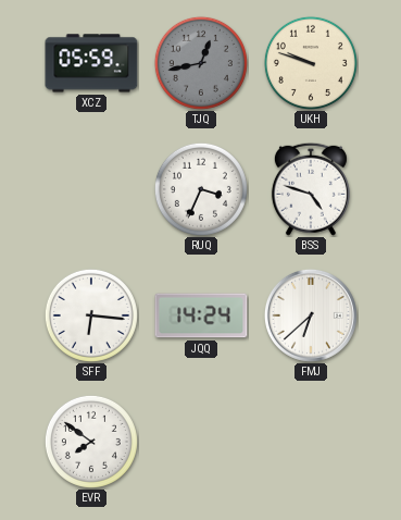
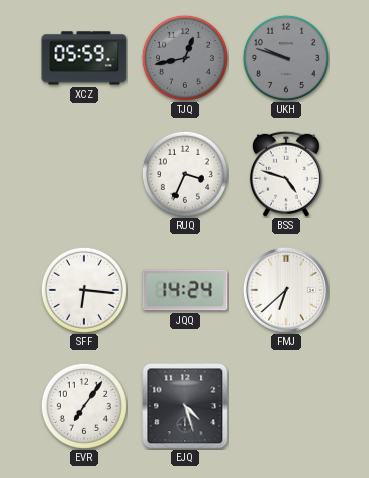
UKH dial: cream -> grey (286, 58)
EVR: 7:51 -> 7:06 (84, 406)
EJQ: none -> 4:27 (185, 406)
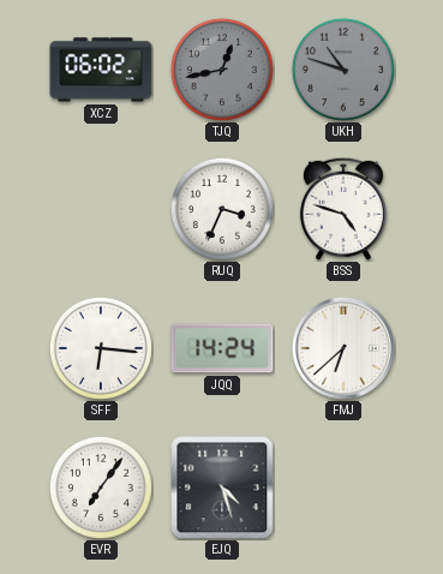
XCZ: 05:59 -> 06:02 (101, 70)
UKH: 9:48 -> 10:48 (343, 70)
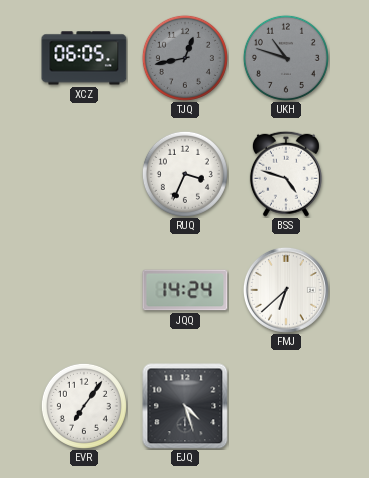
XCZ: 06:02 -> 06:05 (84, 58)
SFF: 6:16 -> none (101, 348)
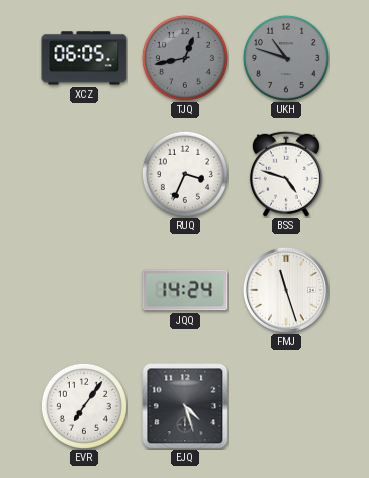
FMJ: 6:38 -> 11:27 (286, 290)
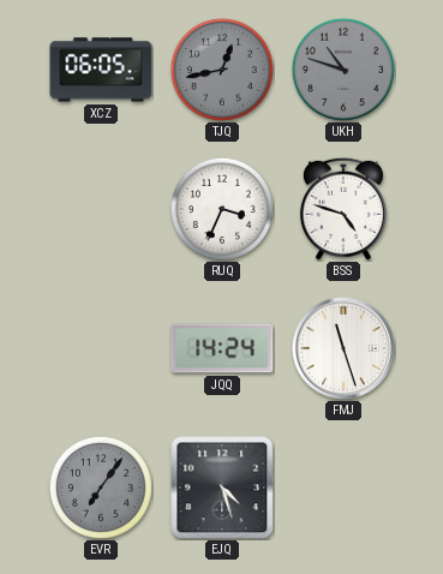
EVR dial: white -> grey (101, 488)
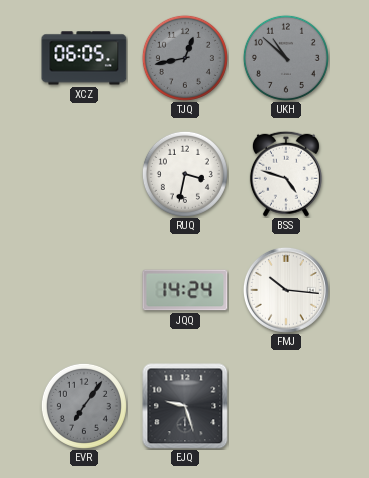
UKH: 10:48 -> 10:52 (286, 58)
RUQ: 3:34 -> 3:32 (185, 174)
FMJ: 11:27 -> 10:16 (286, 290)
EJQ: 4:27 -> 9:27 (185, 406)
